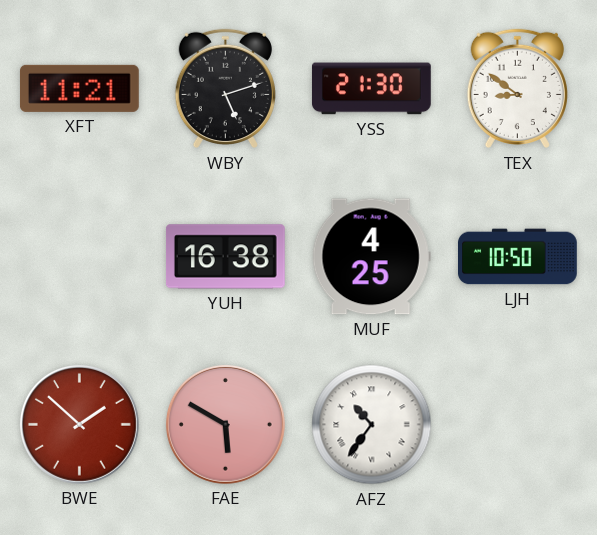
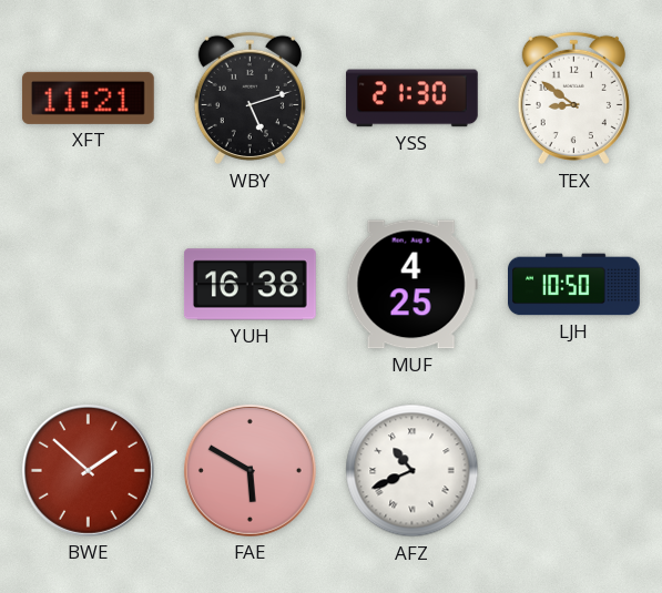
AFZ: 10:36 -> 10:41 (413, 471)
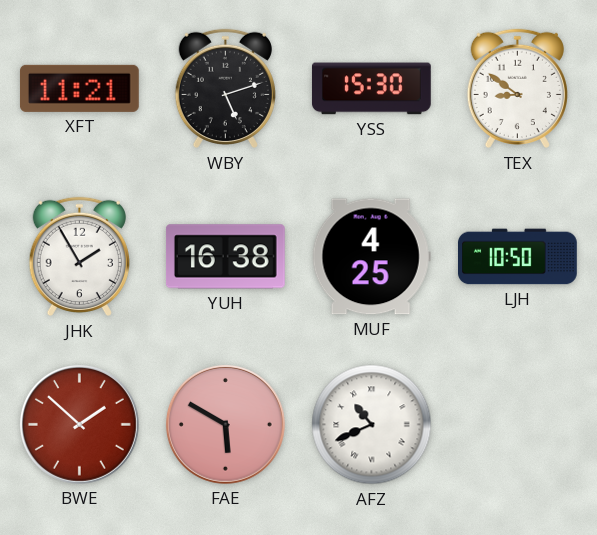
YSS: 21:30 -> 15:30 (371, 89)
JHK: none -> 1:55 (79, 257)
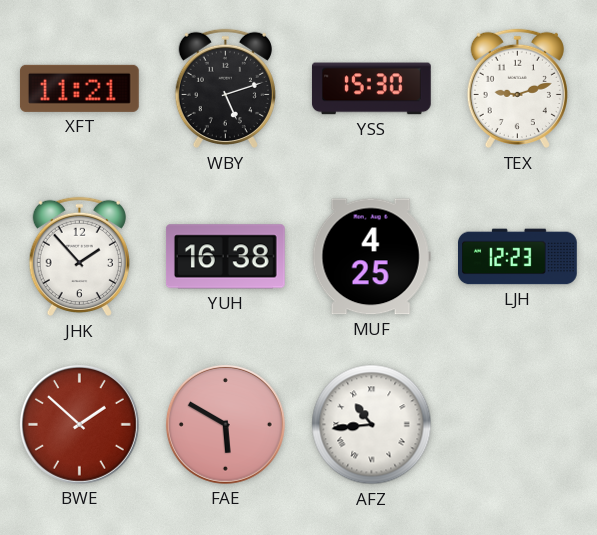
TEX: 8:51 -> 9:12 (517, 89)
JHK: 1:55 -> 1:53 (79, 257)
LJH: 10:50 -> 12:23 (518, 257)
AFZ: 10:41 -> 10:44 (372, 425)
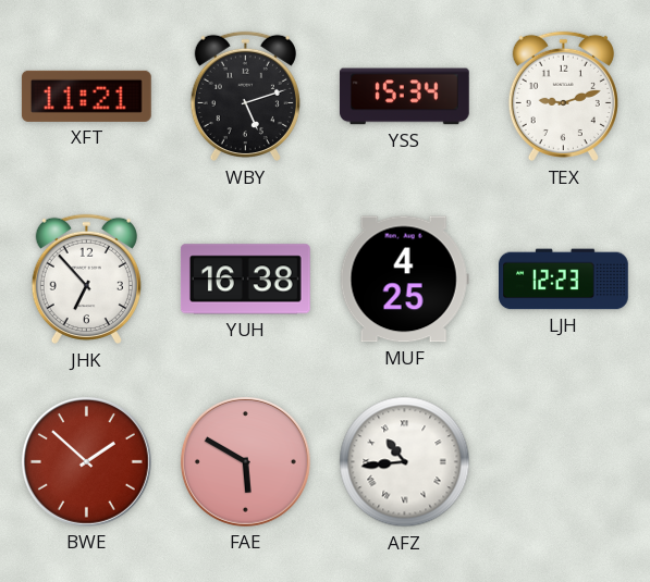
YSS: 15:30 -> 15:34 (404, 97)
JHK: 1:53 -> 6:53 (86, 280)
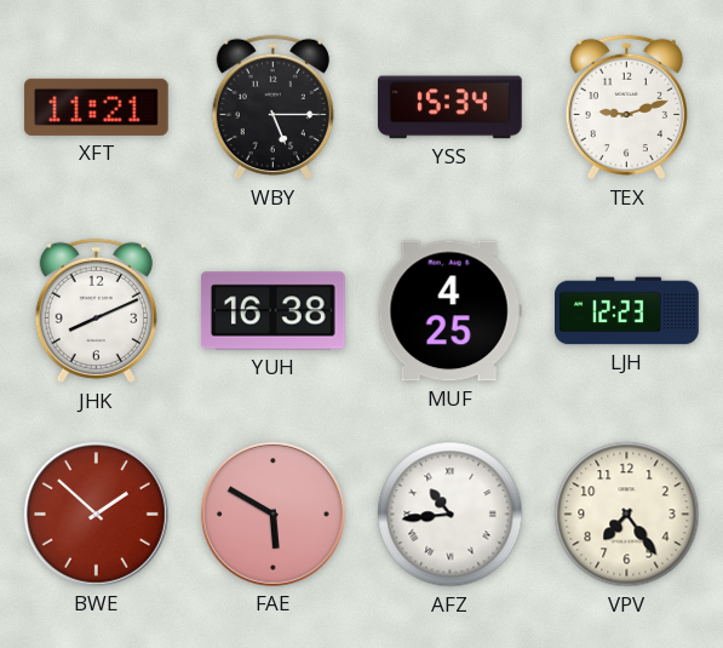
WBY: 5:12 -> 5:15 (272, 108)
JHK: 6:53 -> 8:11 (96, 311)
VPV: none -> 7:24 (627, 515)
